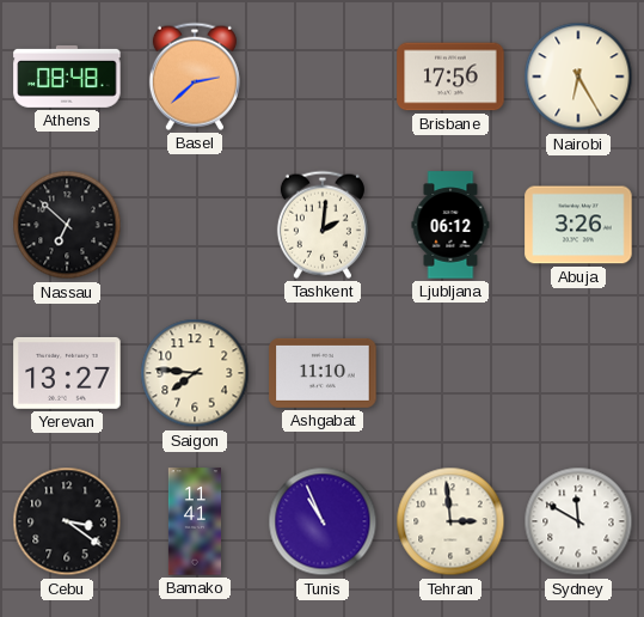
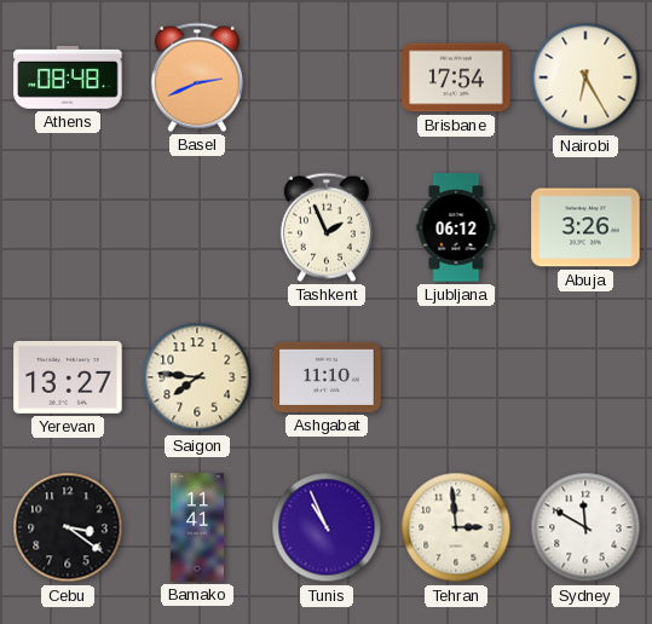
Basel: 2:38 -> 2:41 (197, 77)
Brisbane: 17:56 -> 17:54 (456, 77)
Nassau: 6:52 -> none (67, 225)
Tashkent: 2:01 -> 1:56 (327, 227)
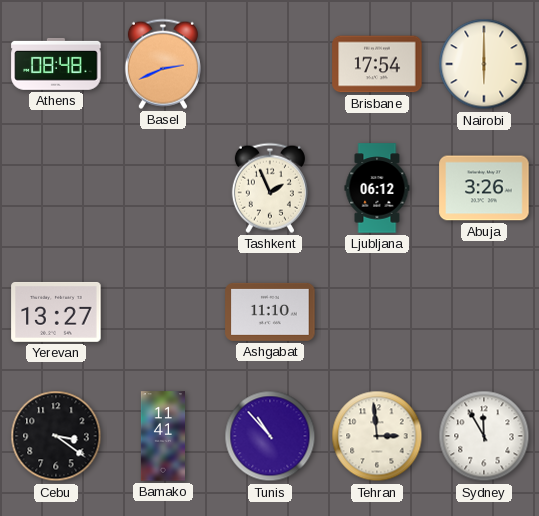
Nairobi: 6:25 -> 6:00 (484, 64)
Saigon: 7:46 -> none (197, 377)
Tunis: 10:56 -> 10:53 (270, 436)
Sydney: 11:50 -> 11:55 (484, 436)
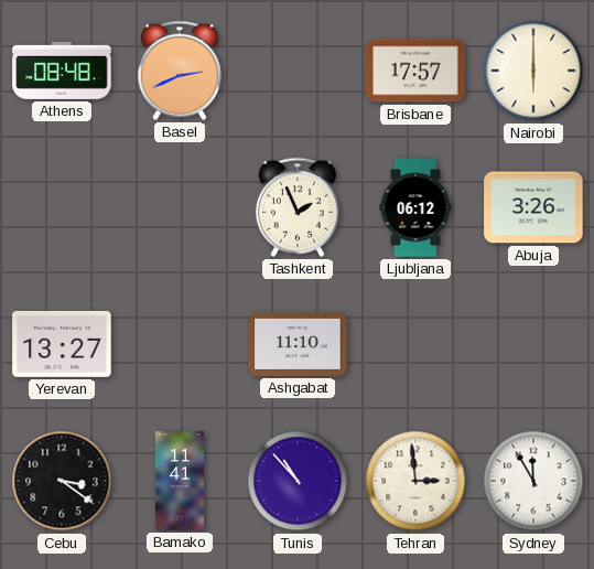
Brisbane: 17:54 -> 17:57 (415, 71)
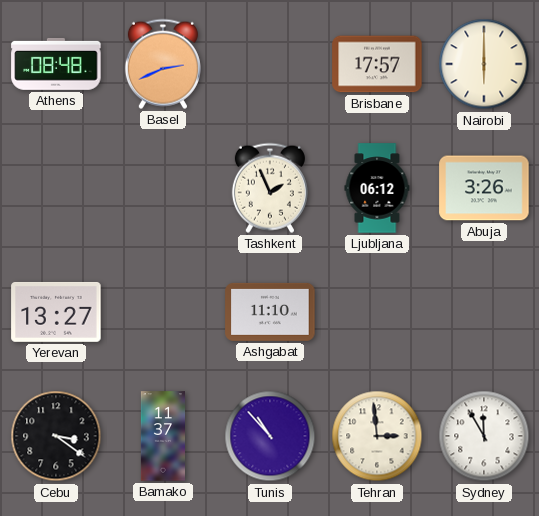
Bamako: 11:41 -> 11:37 (162, 436)
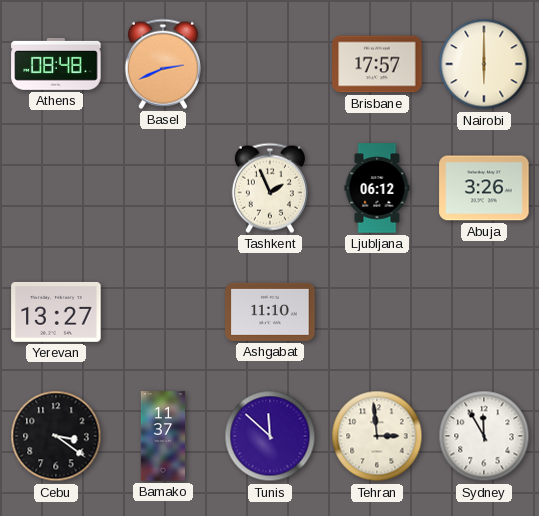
Tunis: 10:53 -> 11:52 (270, 436)
